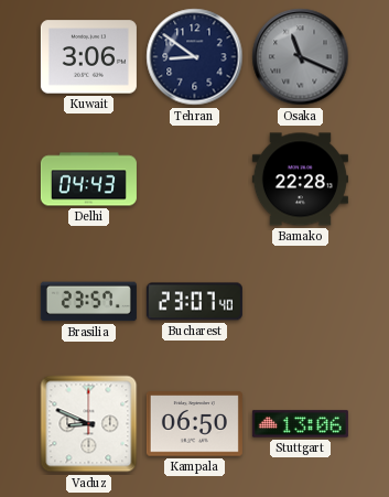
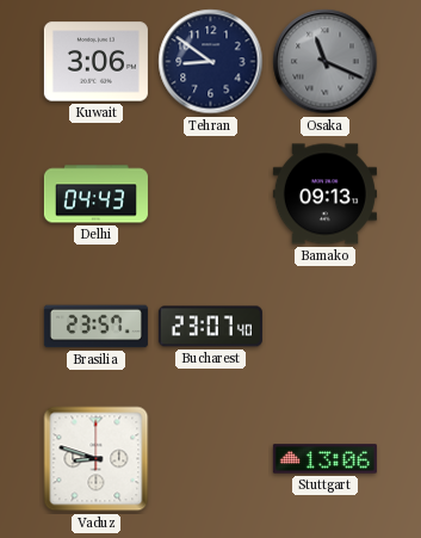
Bamako: 22:28 -> 09:13 (324, 194)
Vaduz: 8:49 -> 8:48 (97, 459)
Kampala: 06:50 -> none (194, 424)
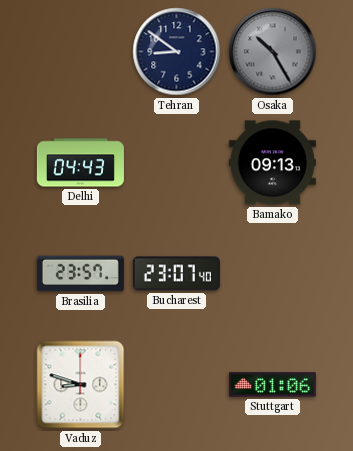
Kuwait: 3:06 -> none (95, 62)
Osaka: 11:19 -> 10:25 (273, 52)
Stuttgart: 13:06 -> 01:06 (272, 385)
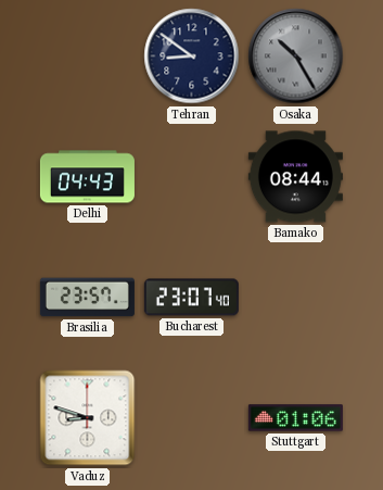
Bamako: 09:13 -> 08:44 (295, 177)
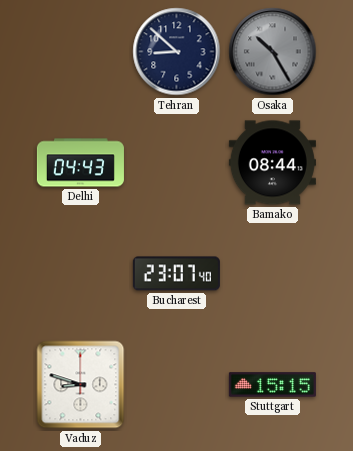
Tehran: 8:51 -> 8:52 (177, 52)
Brasilia: 23:57 -> none (87, 298)
Stuttgart: 01:06 -> 15:15 (272, 385)
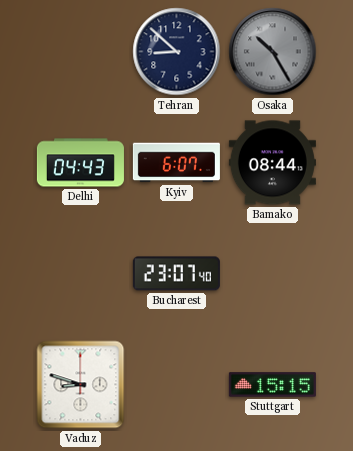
Kyiv: none -> 6:07 (176, 163)
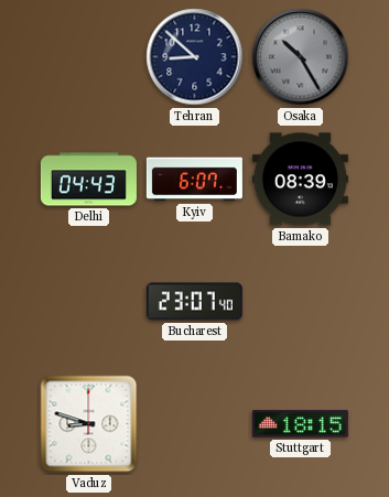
Bamako: 08:44 -> 08:39 (300, 180)
Stuttgart: 15:15 -> 18:15 (300, 424)
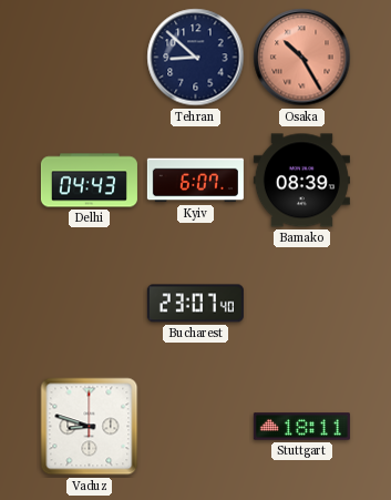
Osaka dial: grey -> salmon (302, 58)
Stuttgart: 18:15 -> 18:11 (301, 427)
